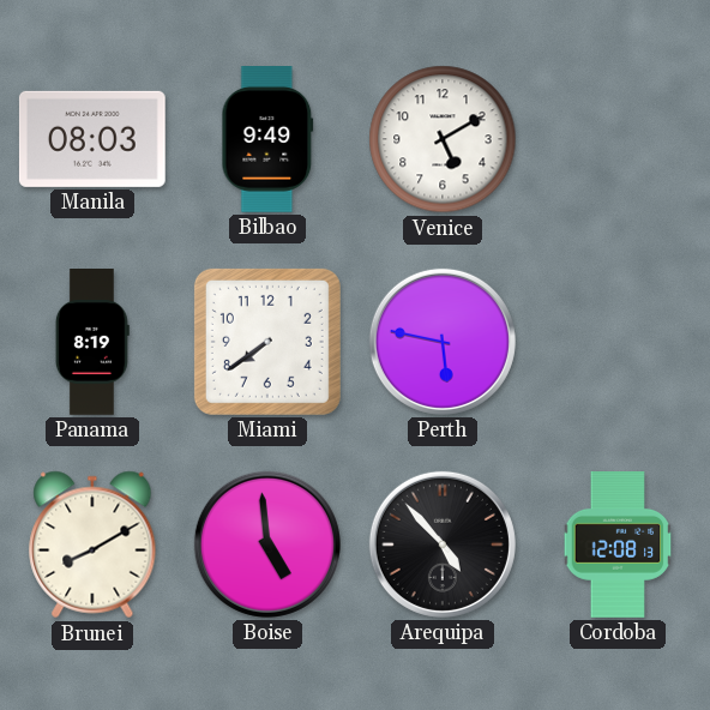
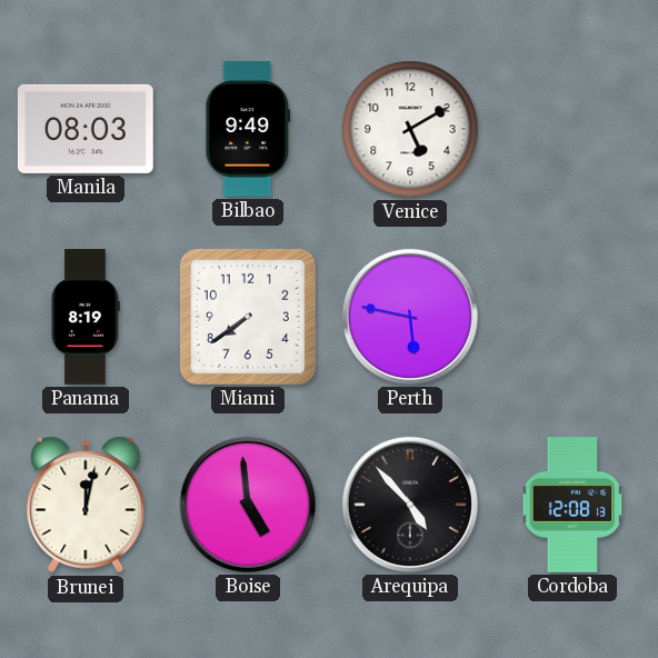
Brunei: 8:10 -> 12:02 (86, 505)
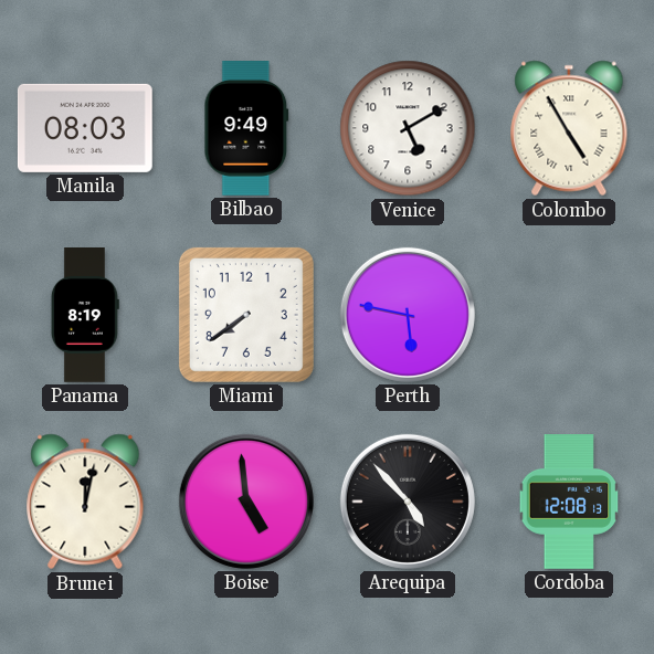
Colombo: none -> 4:55 (569, 128)
